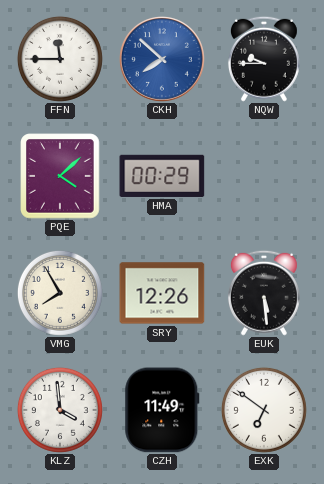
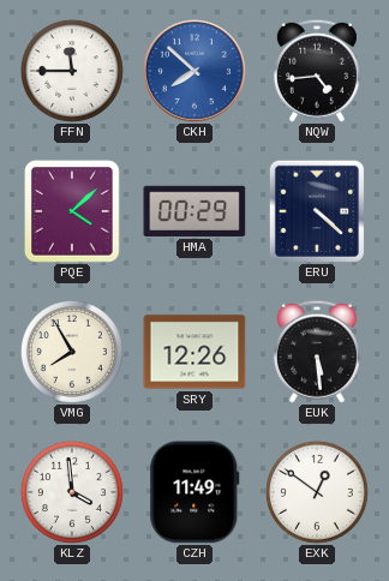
NQW: 9:45 -> 4:44 (317, 71)
ERU: none -> 4:22 (316, 210)
EXK: 6:51 -> 12:51 (317, 492)
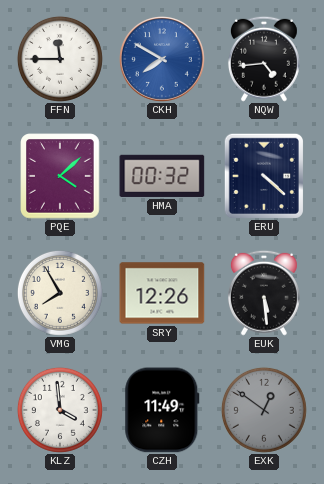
CKH: 7:52 -> 7:50 (163, 60)
HMA: 00:29 -> 00:32 (162, 176)
EXK dial: white -> grey (264, 410)
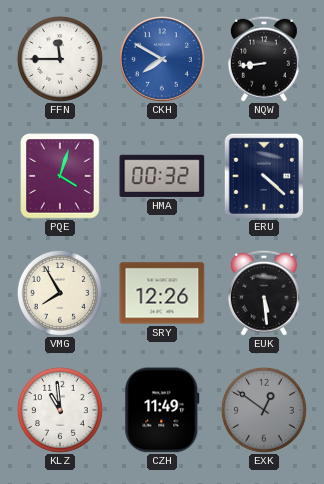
NQW: 4:44 -> 8:44 (264, 59)
PQE: 4:08 -> 4:03 (60, 176)
KLZ: 3:59 -> 10:59 (60, 410)
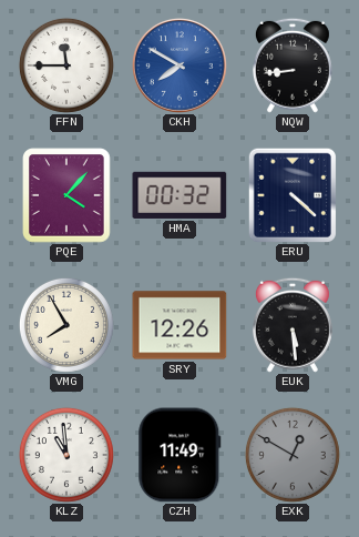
PQE: 4:03 -> 4:07 (66, 195)
EXK: 12:51 -> 12:50 (293, 455)
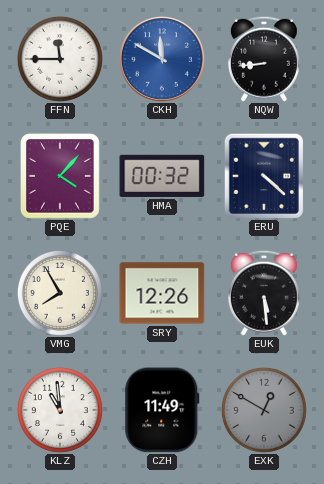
CKH: 7:50 -> 11:50 (163, 60)
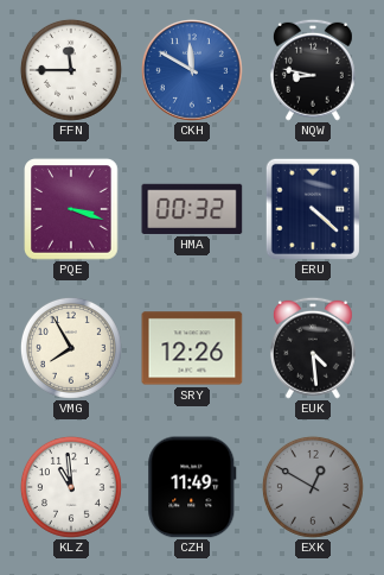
NQW: 8:44 -> 8:47 (313, 70)
PQE: 4:07 -> 3:18 (71, 209)
EUK: 5:29 -> 4:29 (313, 348)
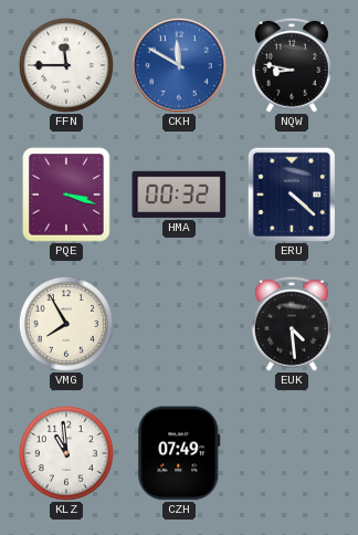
SRY: 12:26 -> none (192, 348)
CZH: 11:49 -> 07:49 (179, 453)
EXK: 12:50 -> none (313, 487)
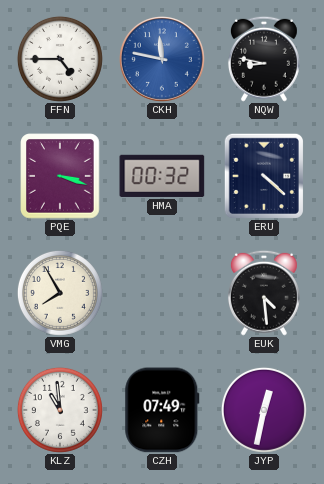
FFN: 11:45 -> 4:45 (60, 59)
CKH: 11:50 -> 11:47 (163, 60)
JYP: none -> 12:32 (264, 410)
